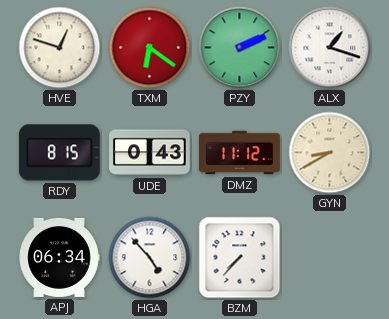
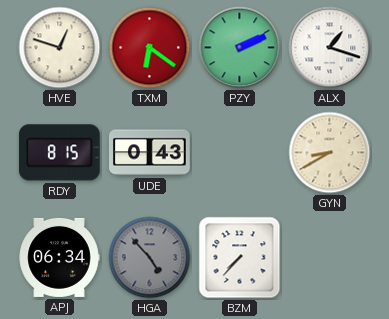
DMZ: 11:12 -> none (240, 153)
HGA dial: white -> grey (150, 258)
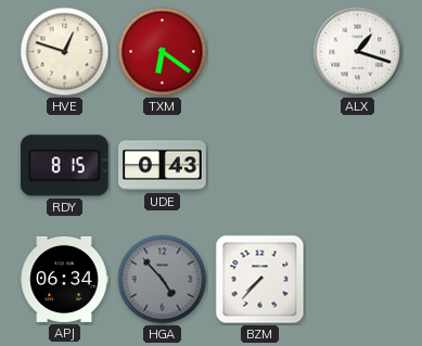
PZY: 2:11 -> none (240, 48)
GYN: 8:40 -> none (330, 153)
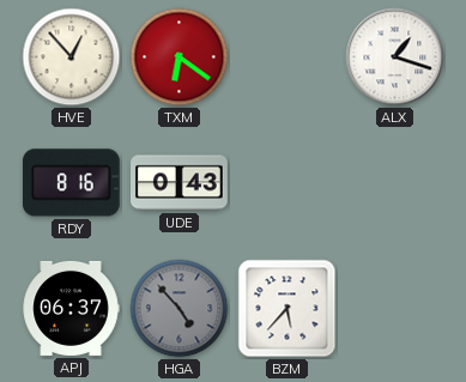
HVE: 12:48 -> 12:53 (72, 57)
RDY: 8:15 -> 8:16 (71, 183)
APJ: 06:34 -> 06:37 (71, 308)
BZM: 7:37 -> 5:37 (288, 309)
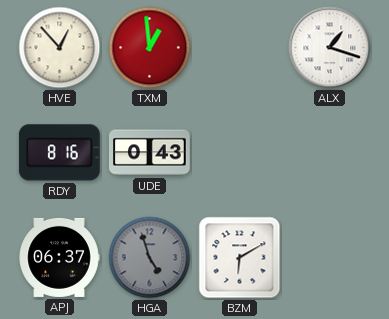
TXM: 6:21 -> 12:59 (150, 48)
HGA: 4:53 -> 4:57 (150, 258)
BZM: 5:37 -> 6:10 (240, 258)
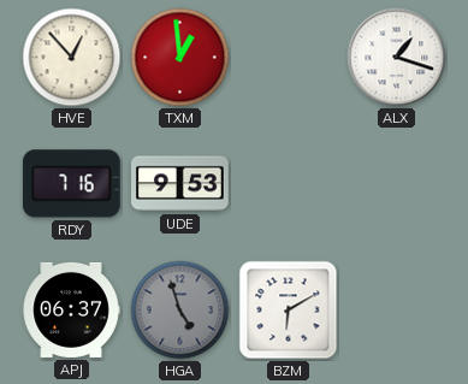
RDY: 8:16 -> 7:16 (71, 184)
UDE: 0:43 -> 9:53 (180, 184)
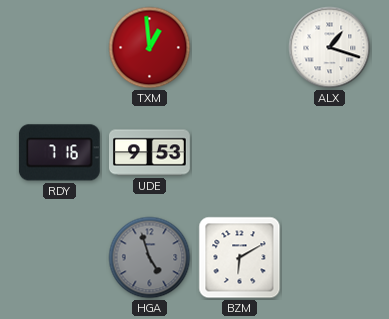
HVE: 12:53 -> none (72, 58)
APJ: 06:37 -> none (71, 309)
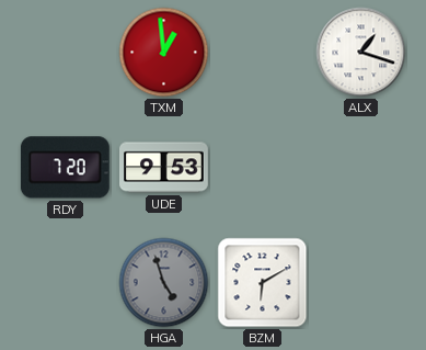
RDY: 7:16 -> 7:20 (65, 168)
